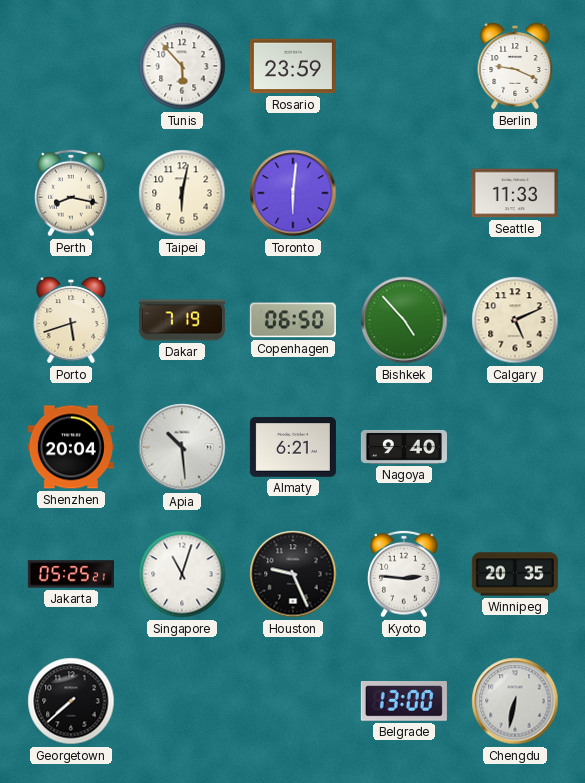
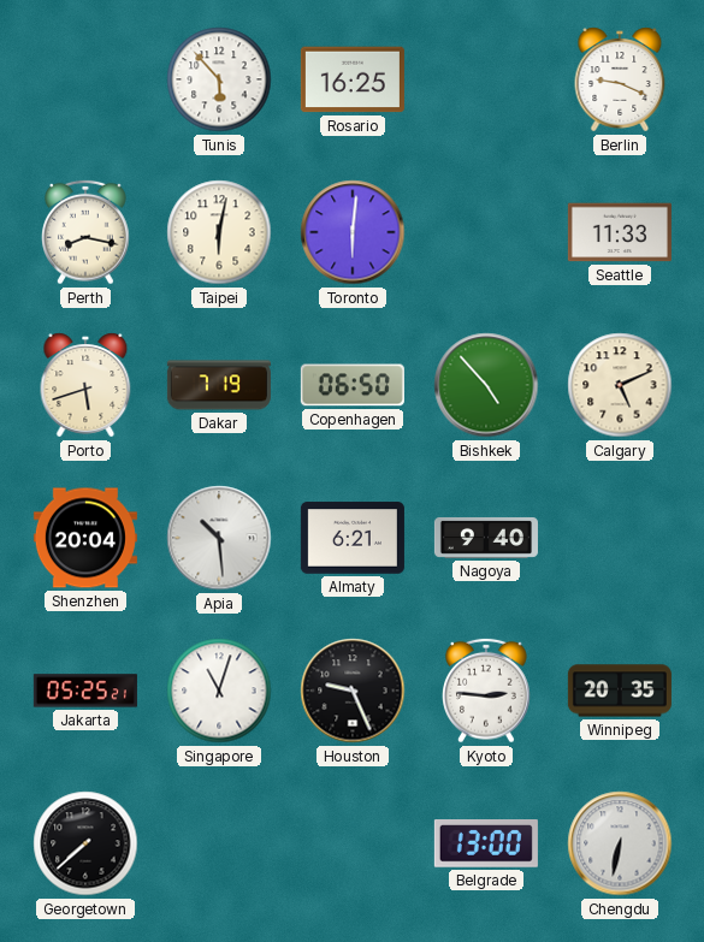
Rosario: 23:59 -> 16:25 (353, 79)
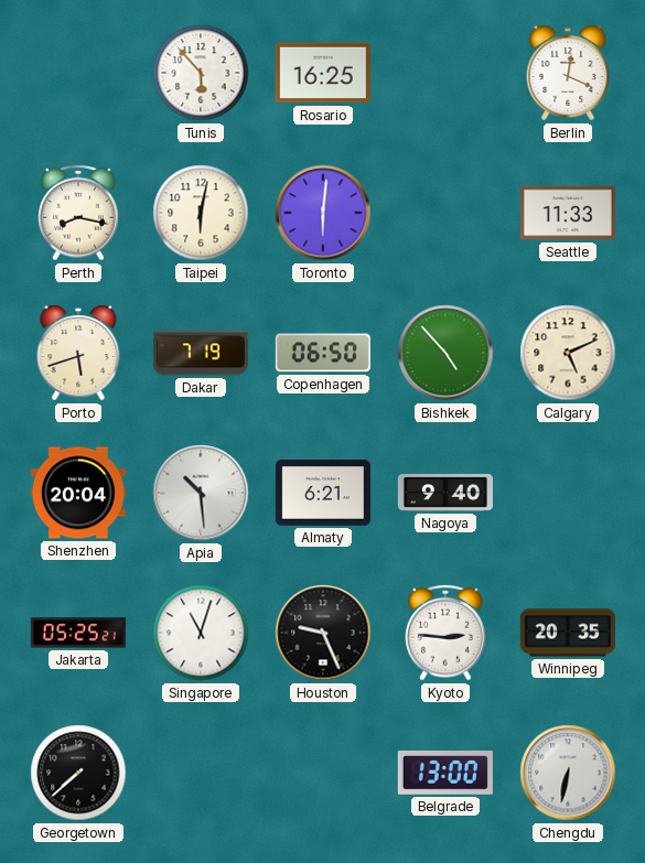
Berlin: 9:19 -> 12:19 (568, 73)
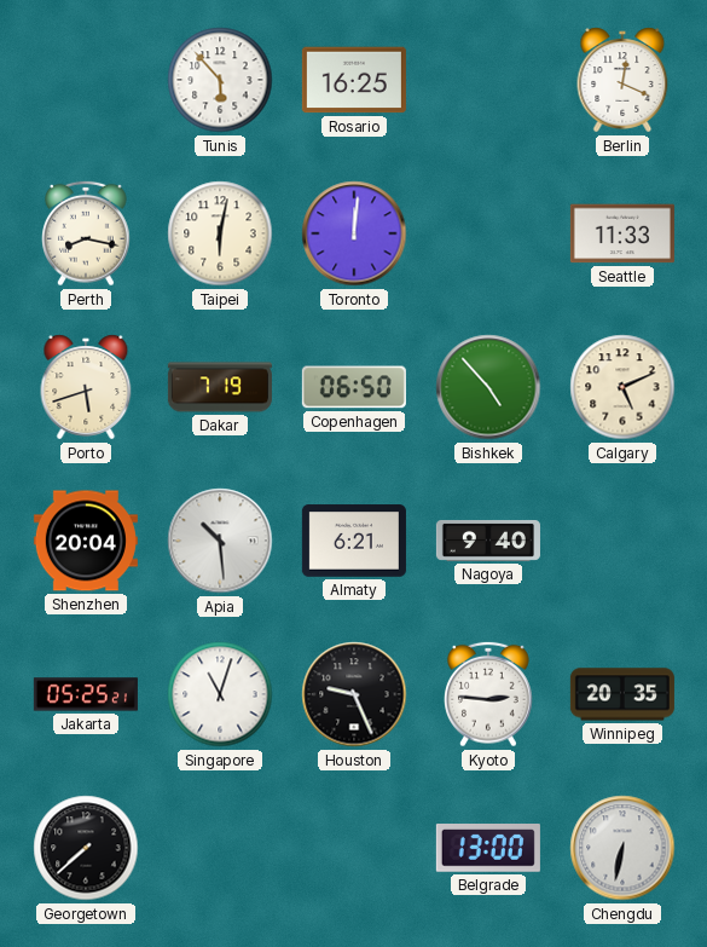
Toronto: 6:01 -> 12:01 (354, 233)
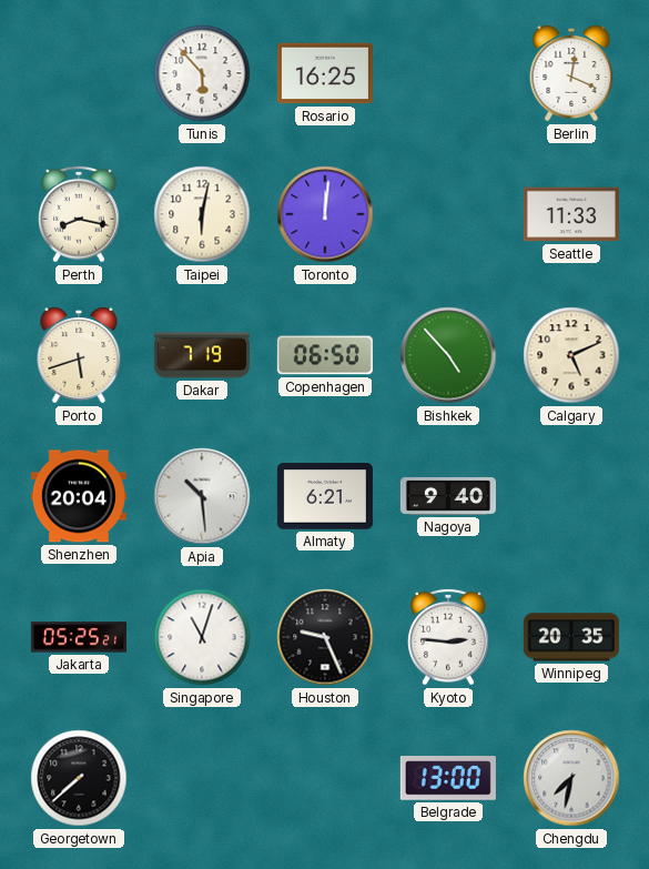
Chengdu: 6:32 -> 7:32 (571, 778)
